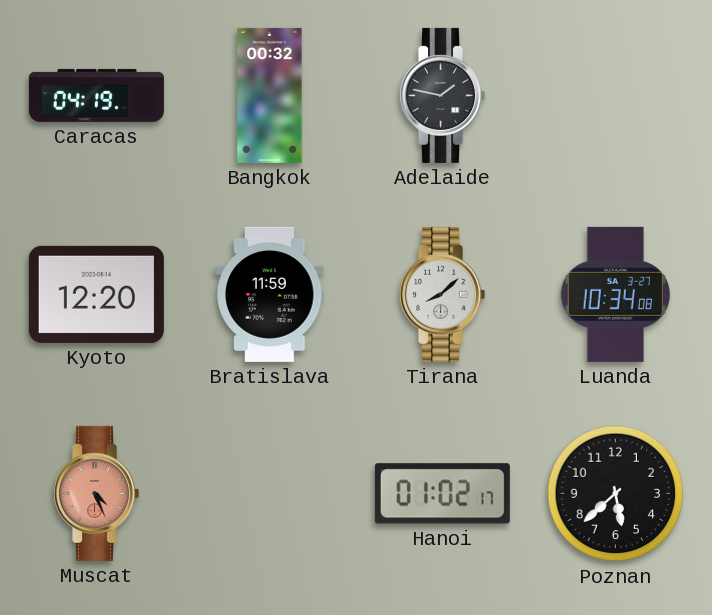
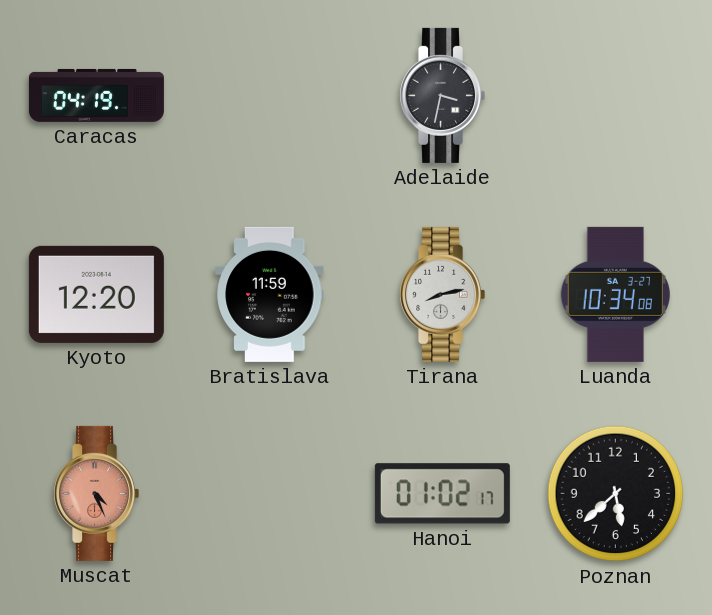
Bangkok: 00:32 -> none (270, 95)
Adelaide: 1:47 -> 3:32 (443, 95)
Tirana: 8:08 -> 8:13 (443, 294)
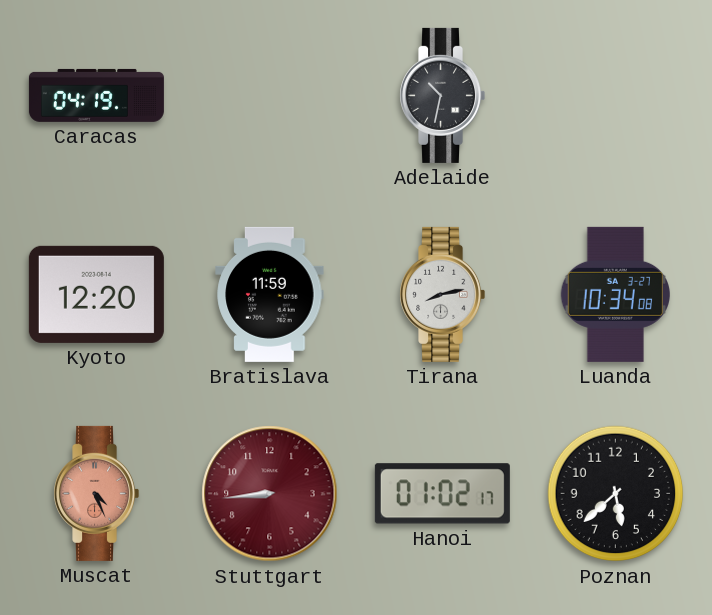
Adelaide: 3:32 -> 10:32 (443, 95)
Stuttgart: none -> 8:44 (270, 494)
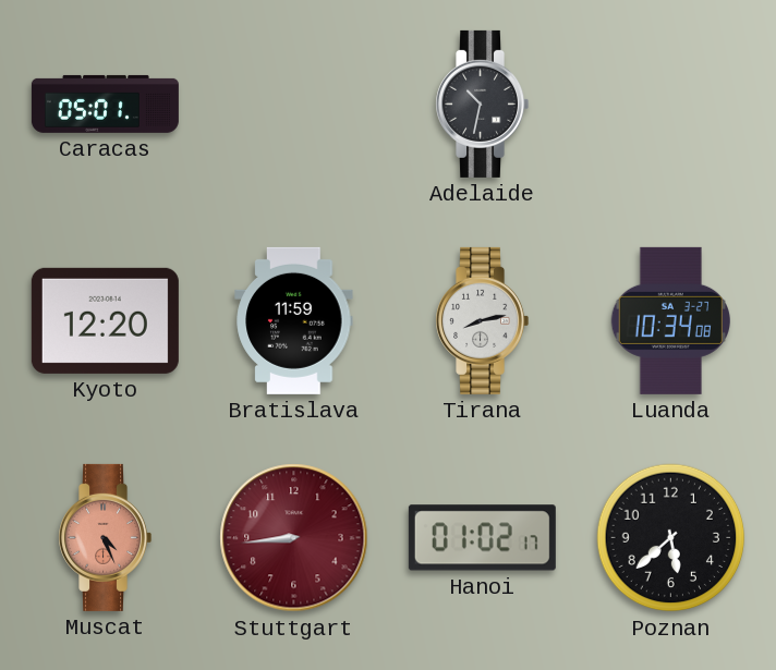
Caracas: 04:19 -> 05:01 (105, 103)
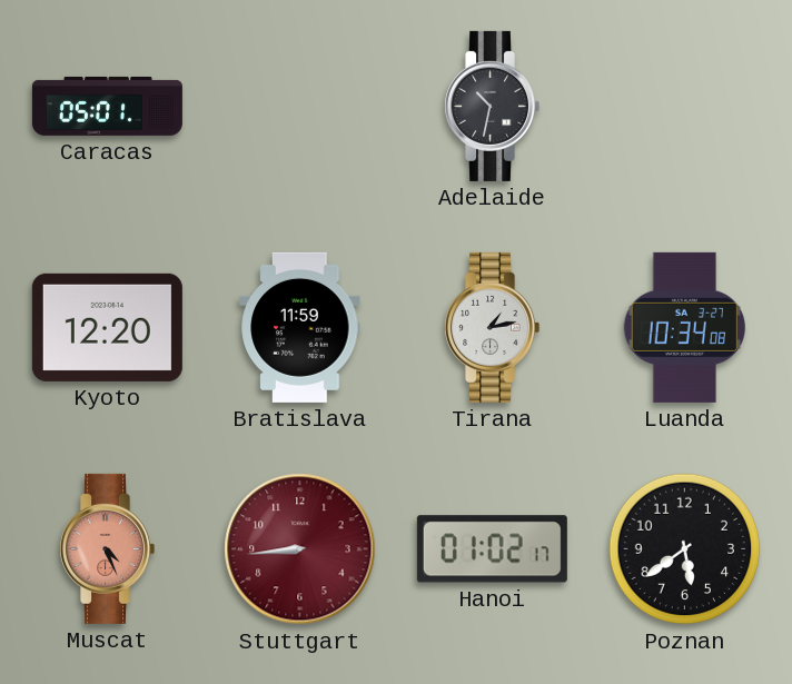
Tirana: 8:13 -> 1:13 (493, 327)
Poznan: 5:38 -> 5:39 (685, 549)
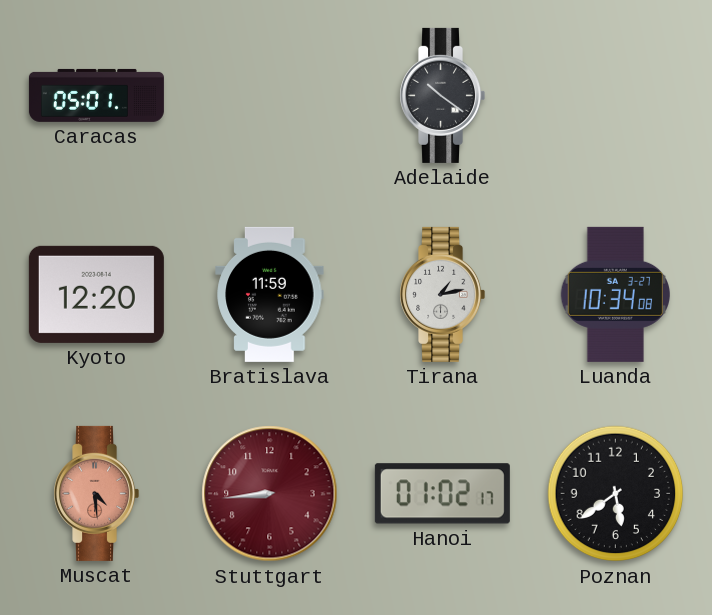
Adelaide: 10:32 -> 10:21 (443, 95)
Muscat: 4:26 -> 4:29 (97, 493)
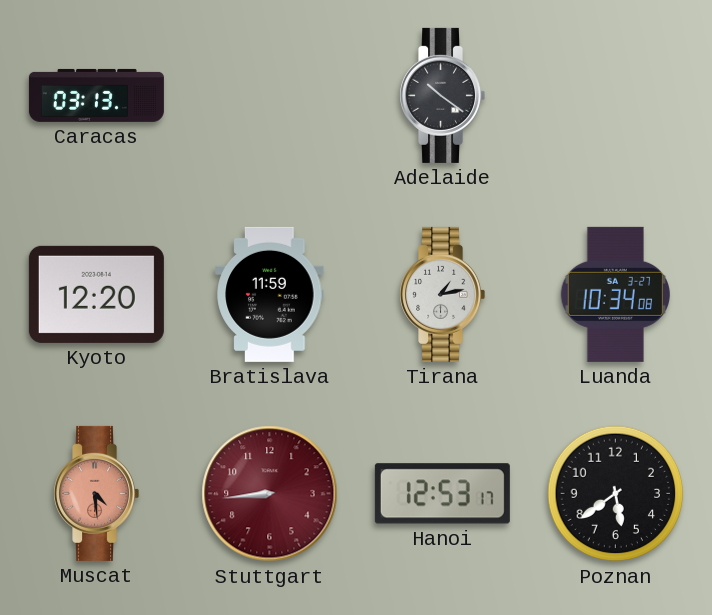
Caracas: 05:01 -> 03:13 (96, 95)
Hanoi: 01:02 -> 12:53 (442, 494)
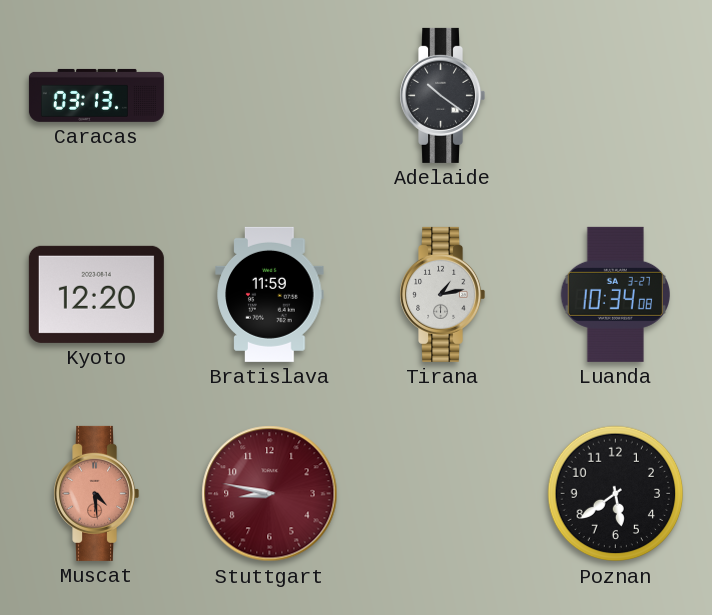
Stuttgart: 8:44 -> 8:47 (270, 494)
Hanoi: 12:53 -> none (442, 494)
